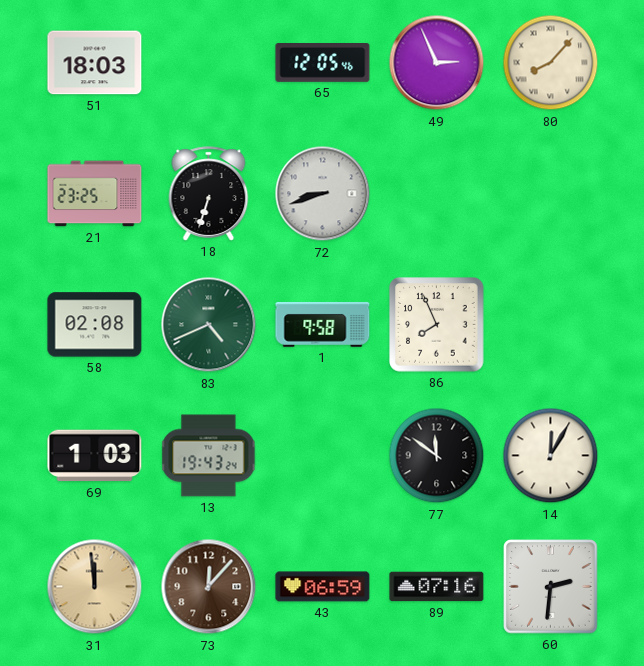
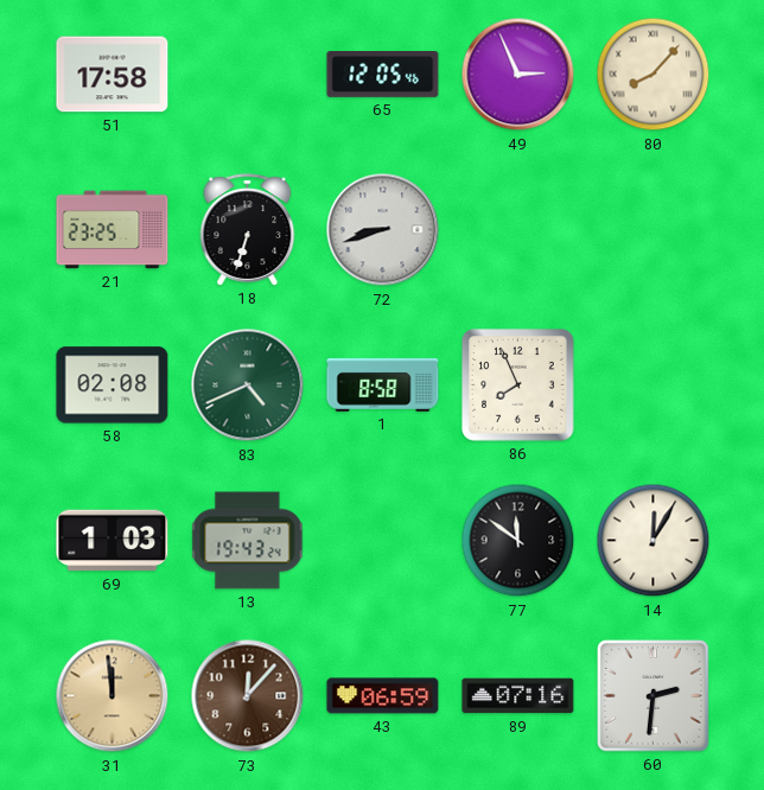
51: 18:03 -> 17:58 (113, 75)
1: 9:58 -> 8:58 (383, 384)
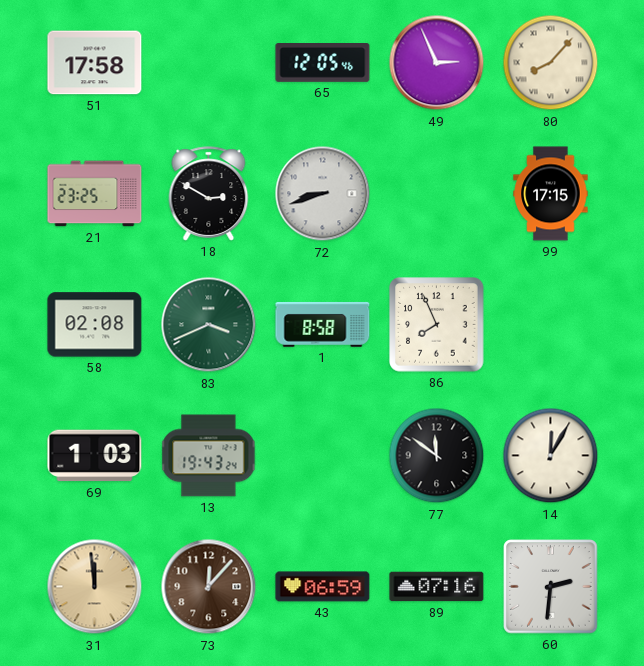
18: 6:33 -> 2:50 (209, 194)
99: none -> 17:15 (551, 194)
83: 4:41 -> 3:41 (209, 325)
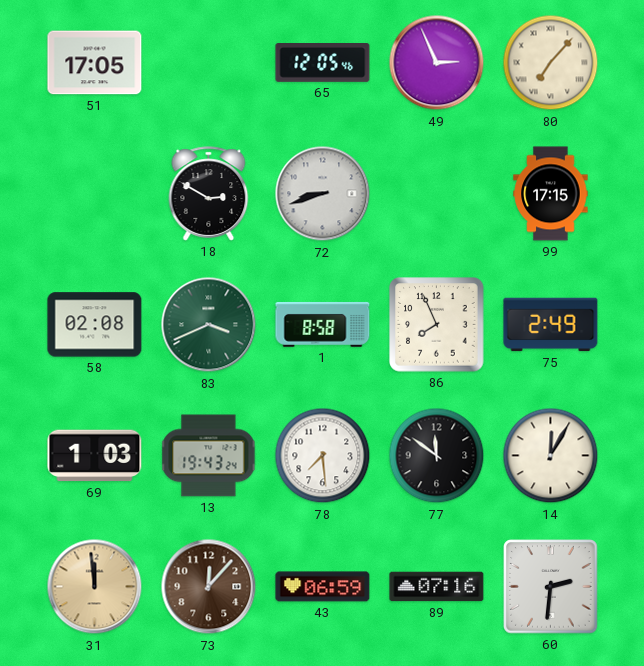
51: 17:58 -> 17:05 (95, 63)
80: 8:07 -> 7:07 (551, 63)
21: 23:25 -> none (95, 194)
75: none -> 2:49 (551, 325)
78: none -> 7:29 (323, 456)
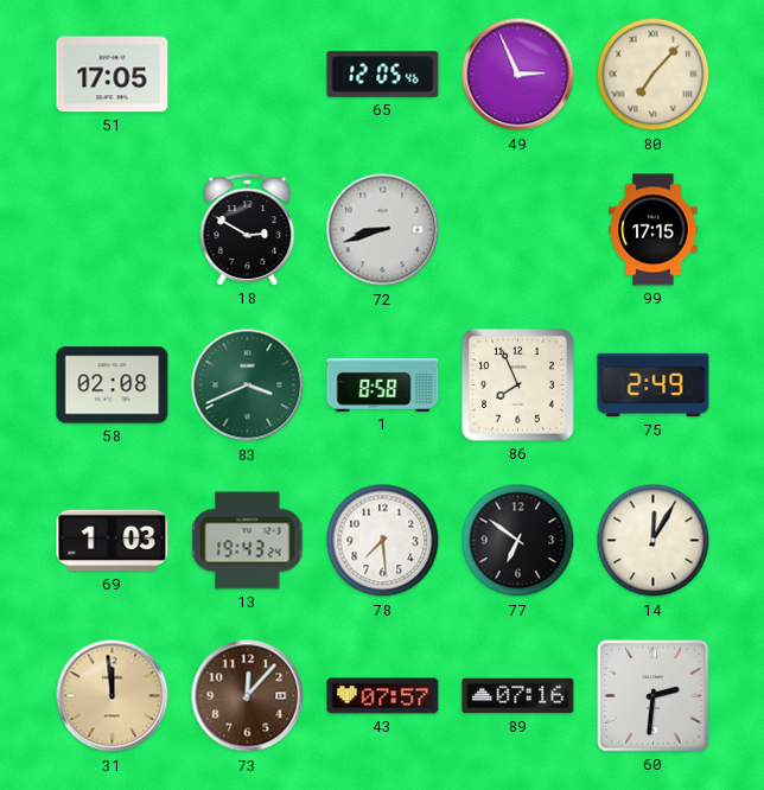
77: 11:51 -> 6:51 (518, 541)
43: 06:59 -> 07:57 (383, 696)
